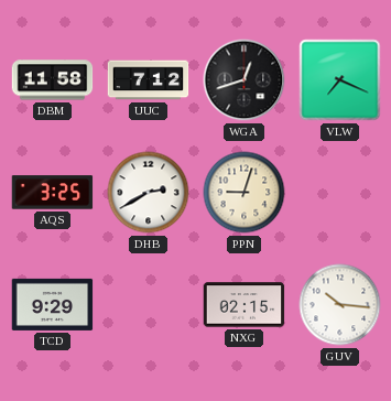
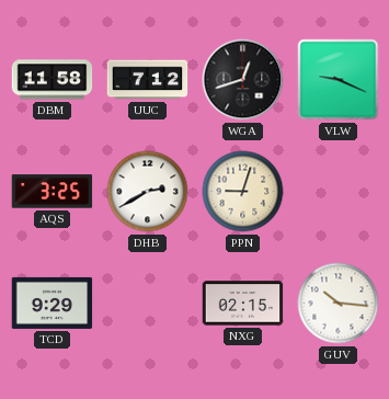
VLW: 7:19 -> 9:19 (339, 80)
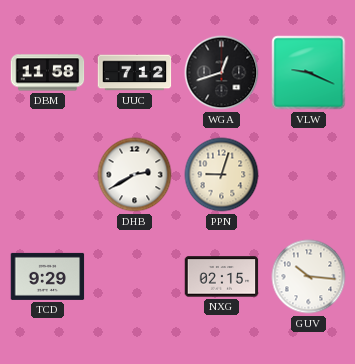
AQS: 3:25 -> none (53, 192)
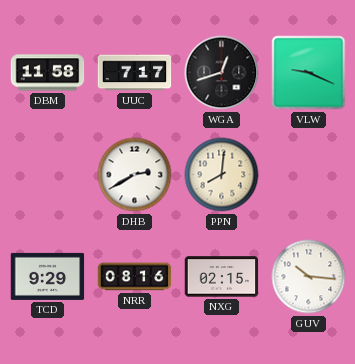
UUC: 7:12 -> 7:17 (135, 73)
PPN: 9:03 -> 8:01 (222, 175)
NRR: none -> 08:16 (135, 277)
